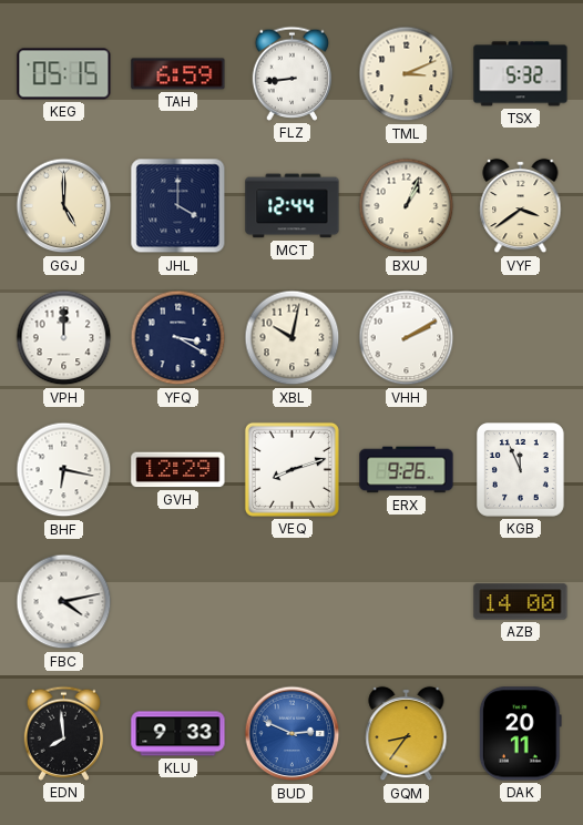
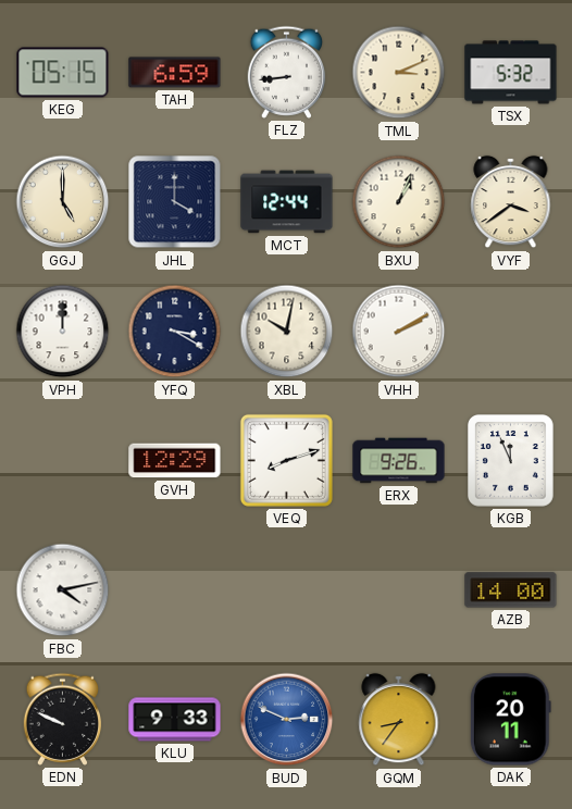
BHF: 6:17 -> none (64, 470)
EDN: 7:59 -> 9:49 (63, 719)
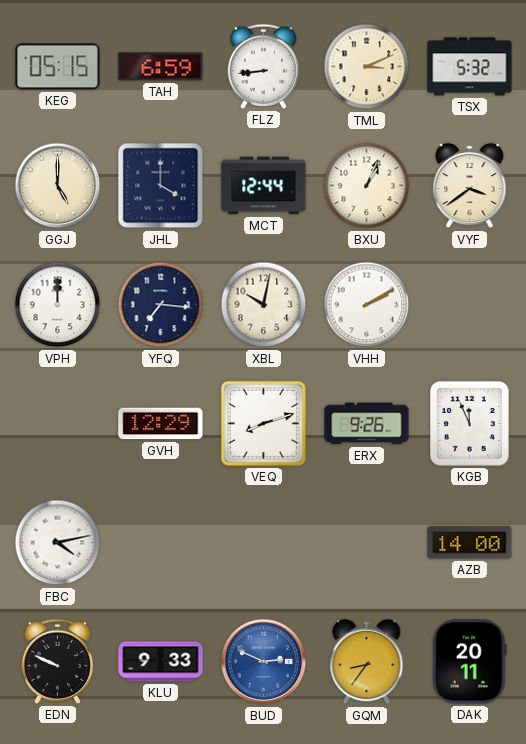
YFQ: 3:20 -> 7:16 (161, 305)
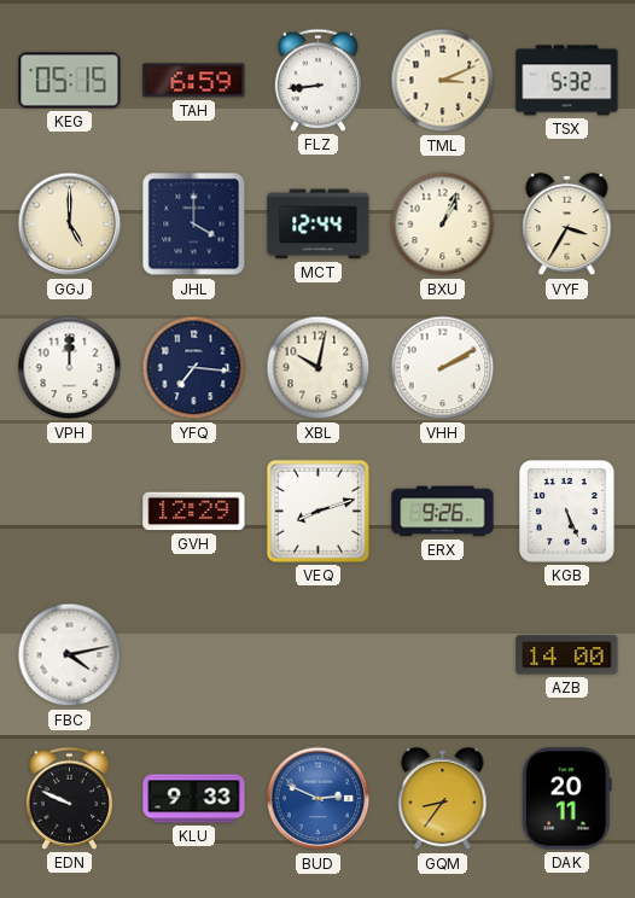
VYF: 3:39 -> 3:35 (567, 224)
KGB: 11:56 -> 5:26 (567, 512)
